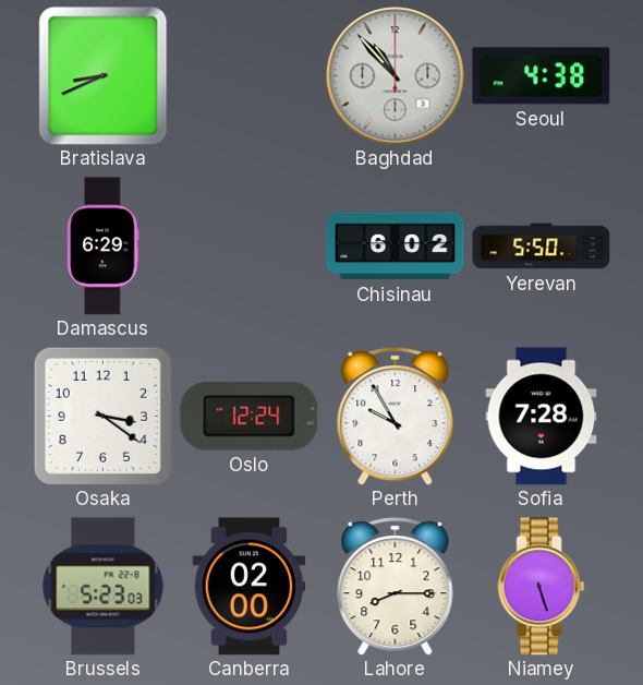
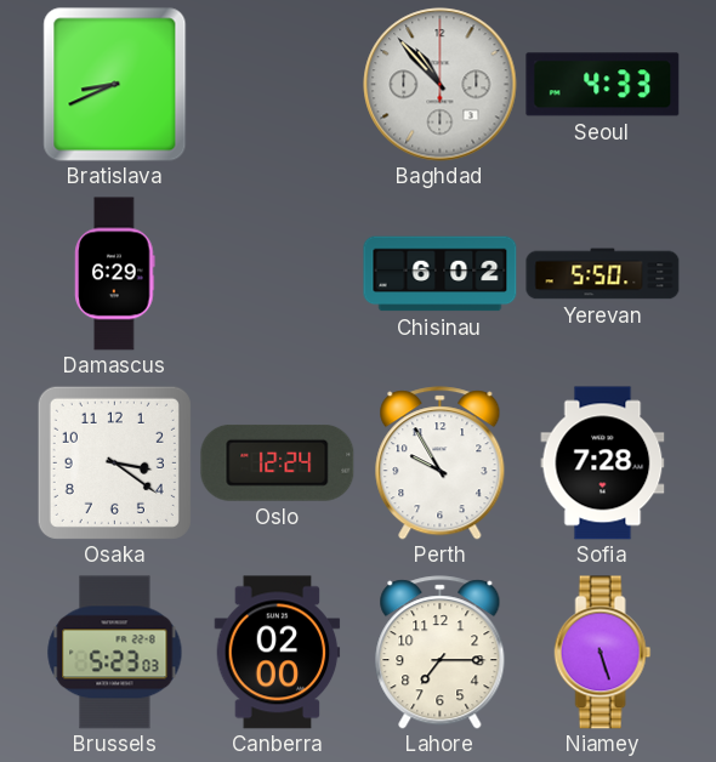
Seoul: 4:38 -> 4:33 (603, 85)
Lahore: 8:15 -> 7:15 (441, 653)
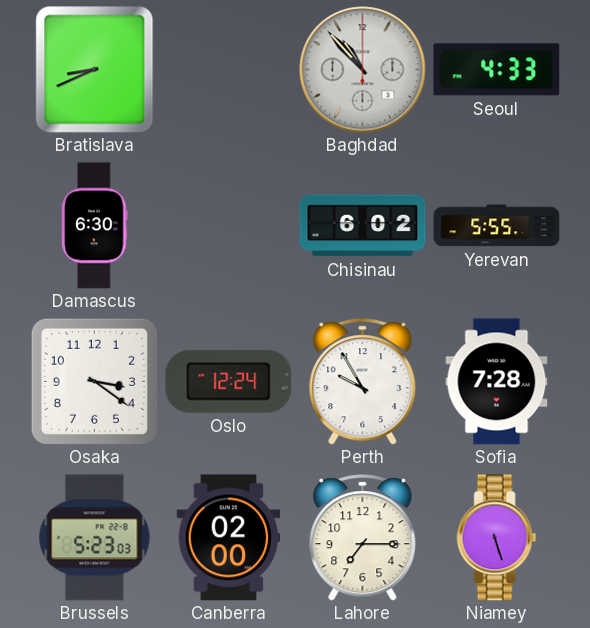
Damascus: 6:29 -> 6:30 (95, 226)
Yerevan: 5:50 -> 5:55 (497, 226)
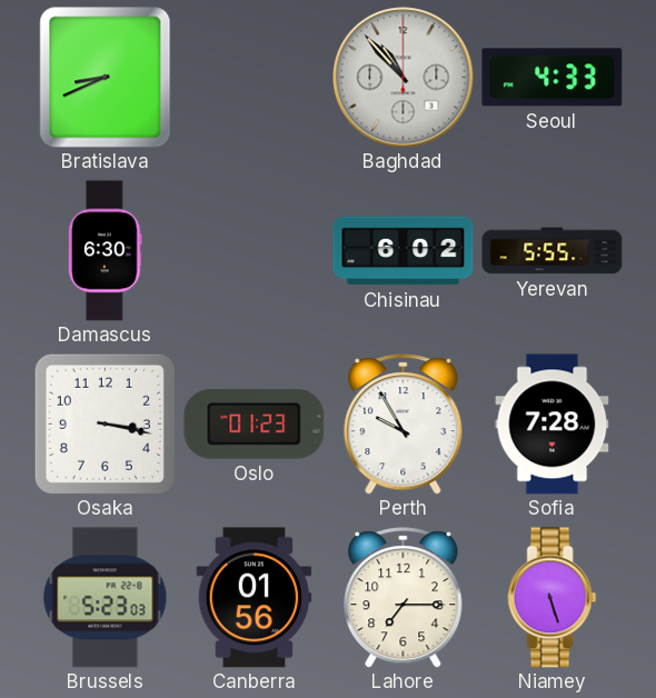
Osaka: 3:21 -> 3:17 (105, 423)
Oslo: 12:24 -> 01:23 (255, 423)
Canberra: 02:00 -> 01:56 (255, 598)
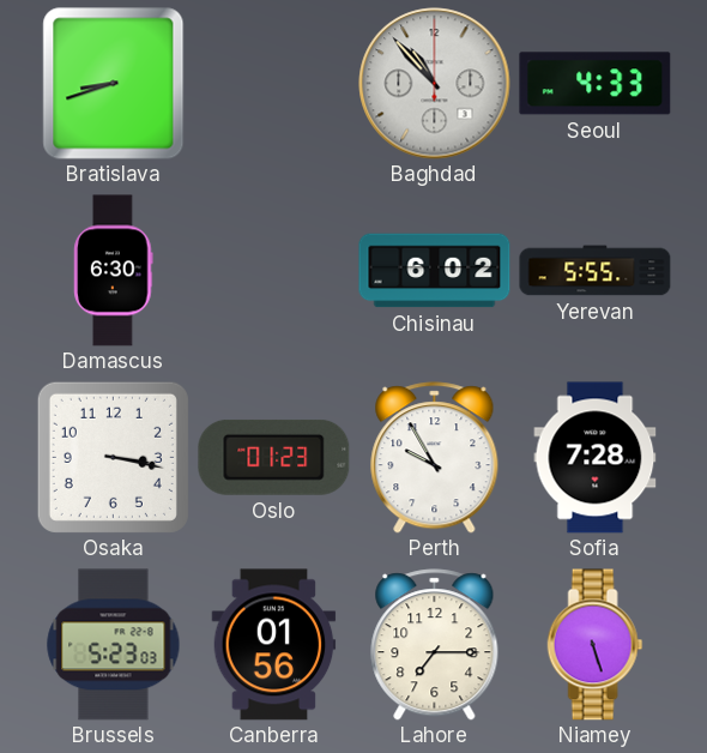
Bratislava: 8:41 -> 8:42 (114, 84)
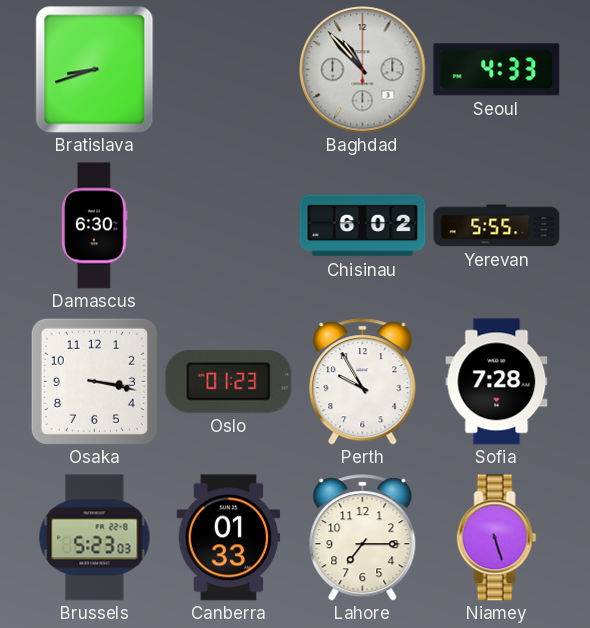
Canberra: 01:56 -> 01:33 (229, 538)
